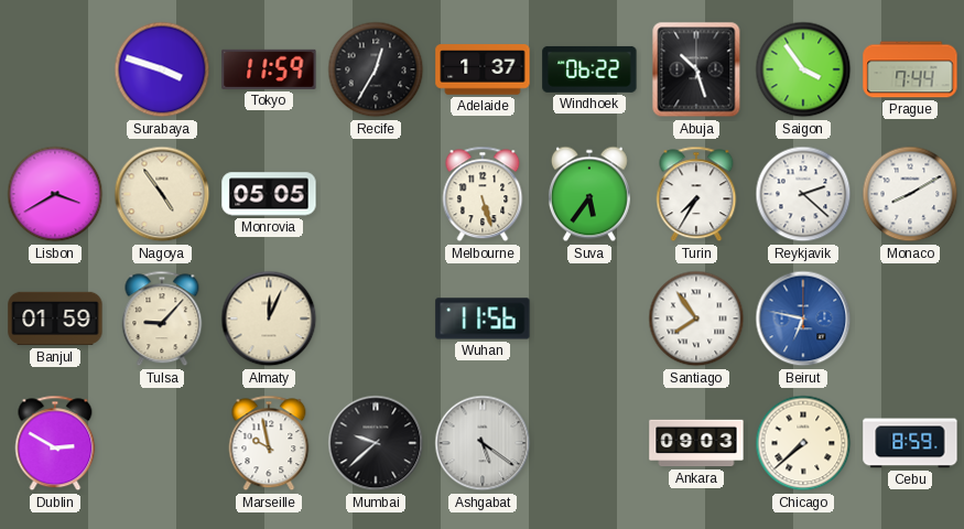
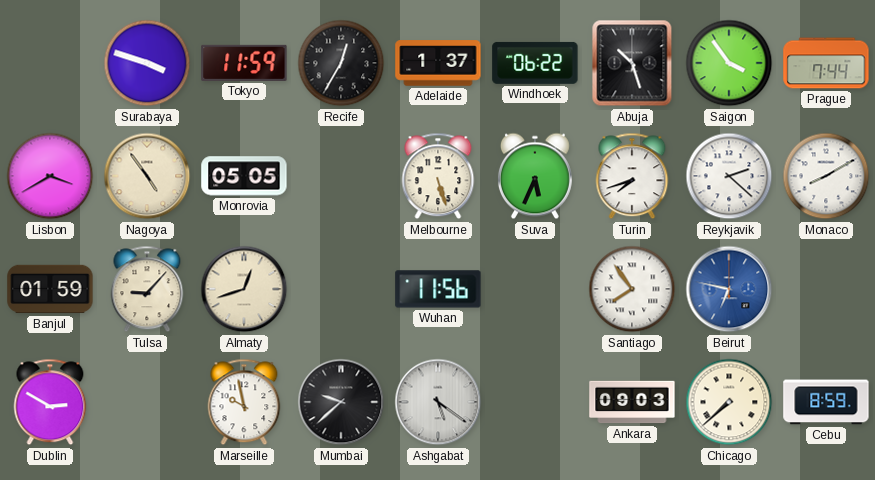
Suva: 5:36 -> 5:34 (535, 176)
Turin: 7:35 -> 7:42 (632, 176)
Almaty: 12:04 -> 12:42 (244, 289)
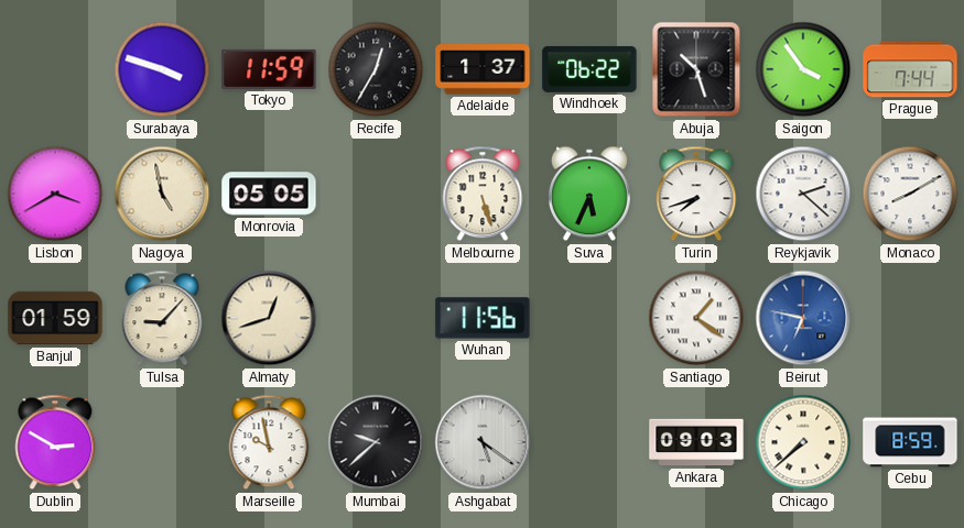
Nagoya: 4:54 -> 4:58 (162, 194)
Santiago: 7:54 -> 1:21 (696, 318)
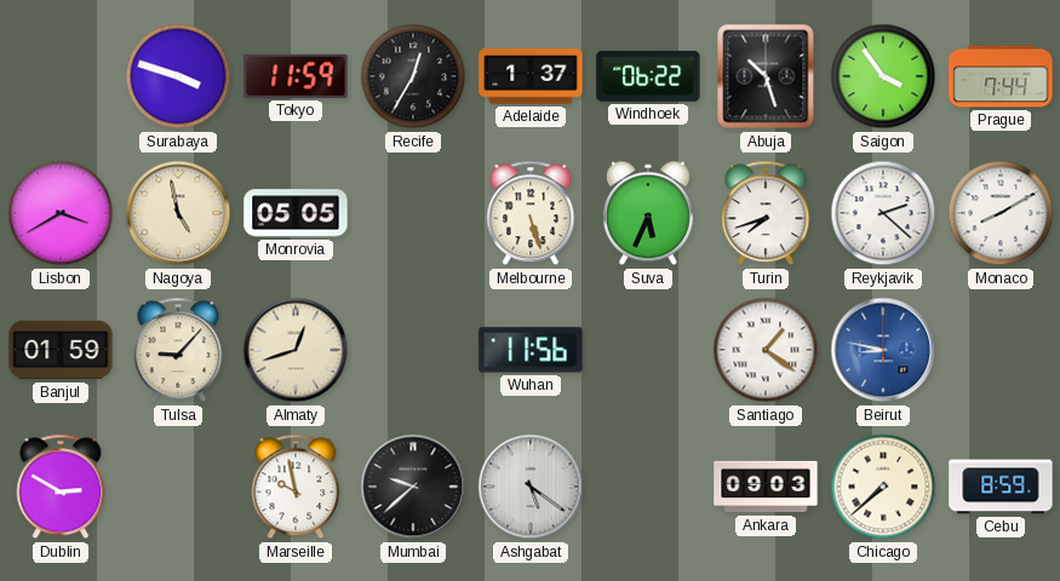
Beirut: 6:47 -> 8:47 (883, 350)
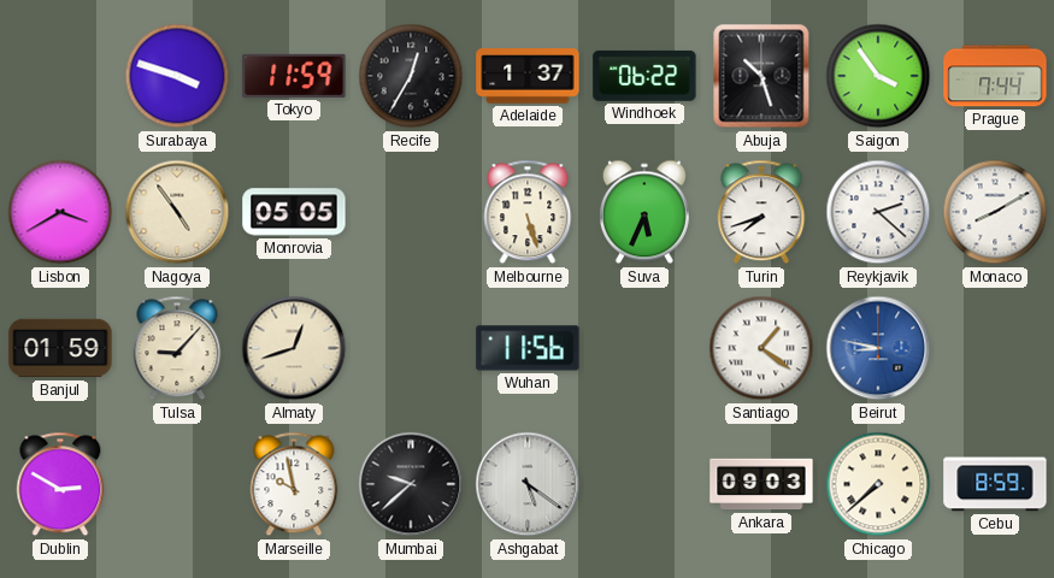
Nagoya: 4:58 -> 4:54 (177, 212)
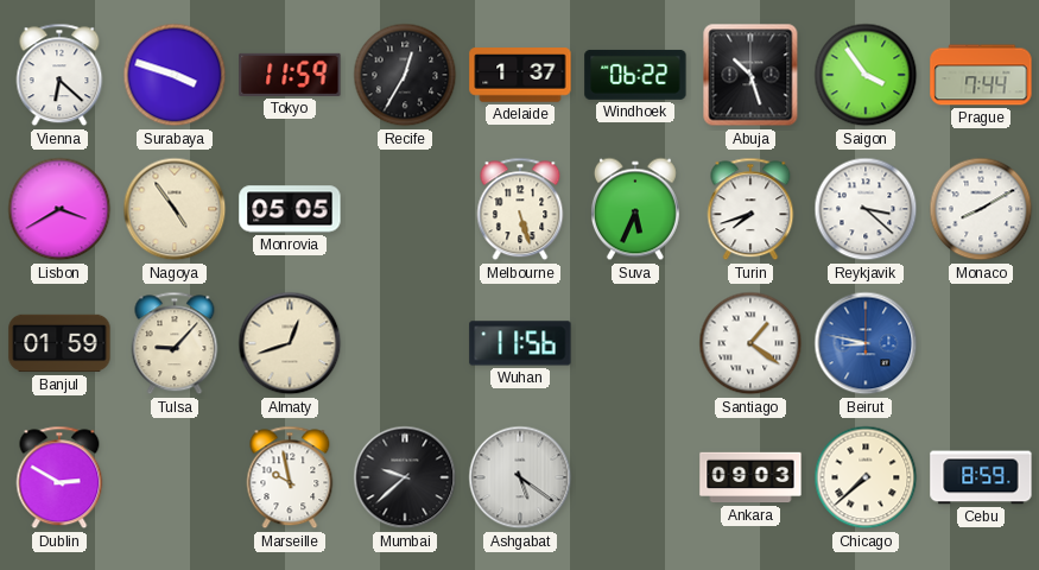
Vienna: none -> 6:22 (59, 75)
Reykjavik: 2:22 -> 3:22 (866, 209)
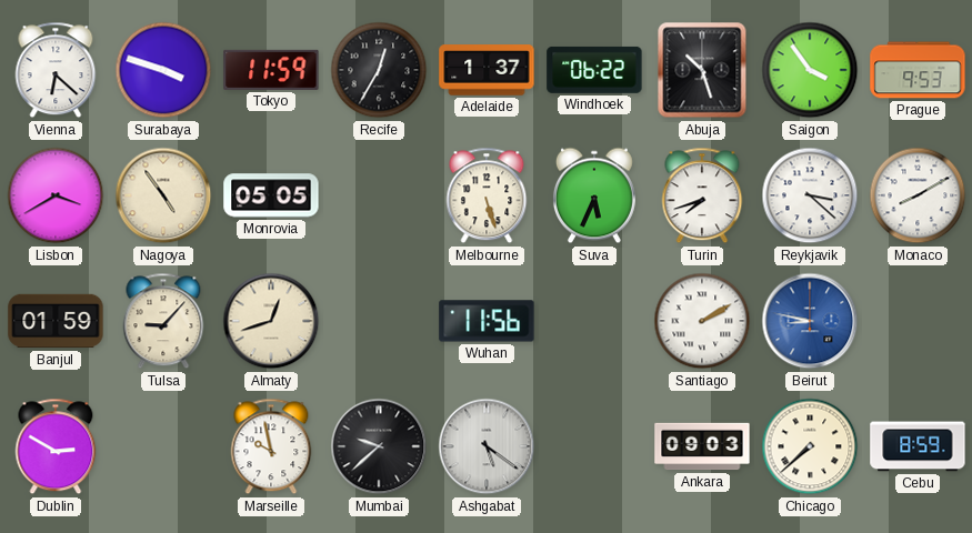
Prague: 7:44 -> 9:53 (918, 70)
Santiago: 1:21 -> 2:10 (702, 321)
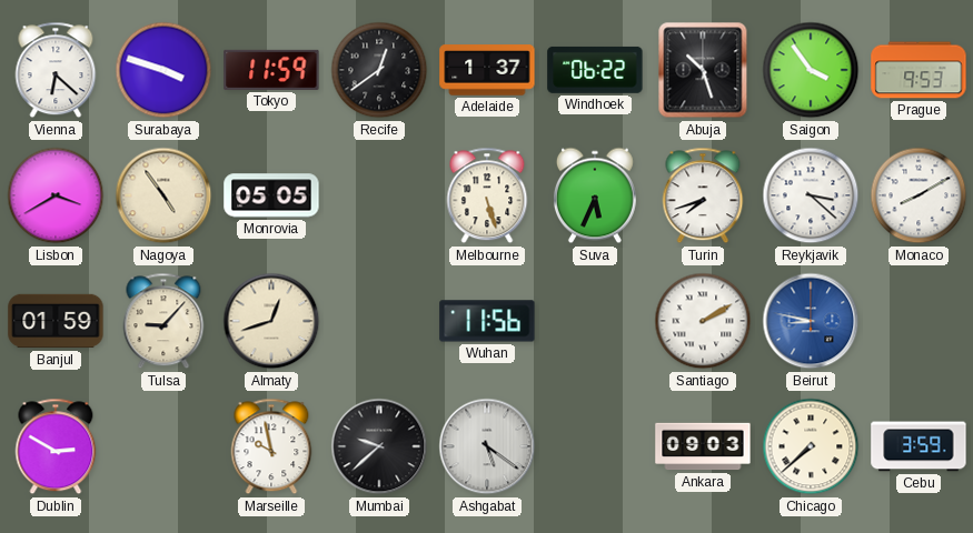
Recife: 12:35 -> 12:39 (379, 70)
Cebu: 8:59 -> 3:59 (919, 446)
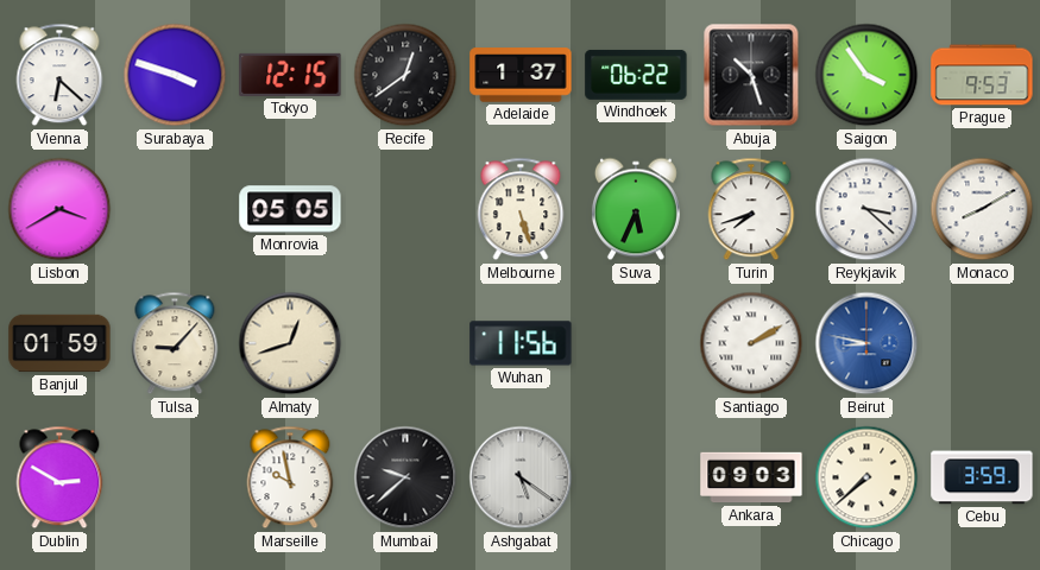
Tokyo: 11:59 -> 12:15 (290, 75)
Nagoya: 4:54 -> none (163, 195)
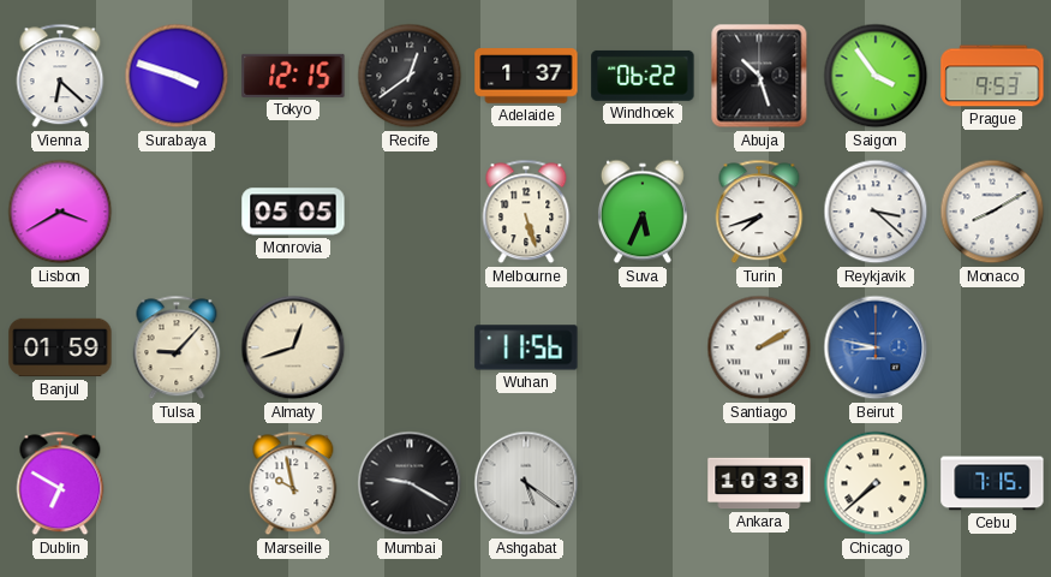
Dublin: 2:50 -> 6:50 (60, 483)
Mumbai: 9:38 -> 9:20 (410, 483)
Ankara: 09:03 -> 10:33 (759, 483)
Cebu: 3:59 -> 7:15 (992, 483)
